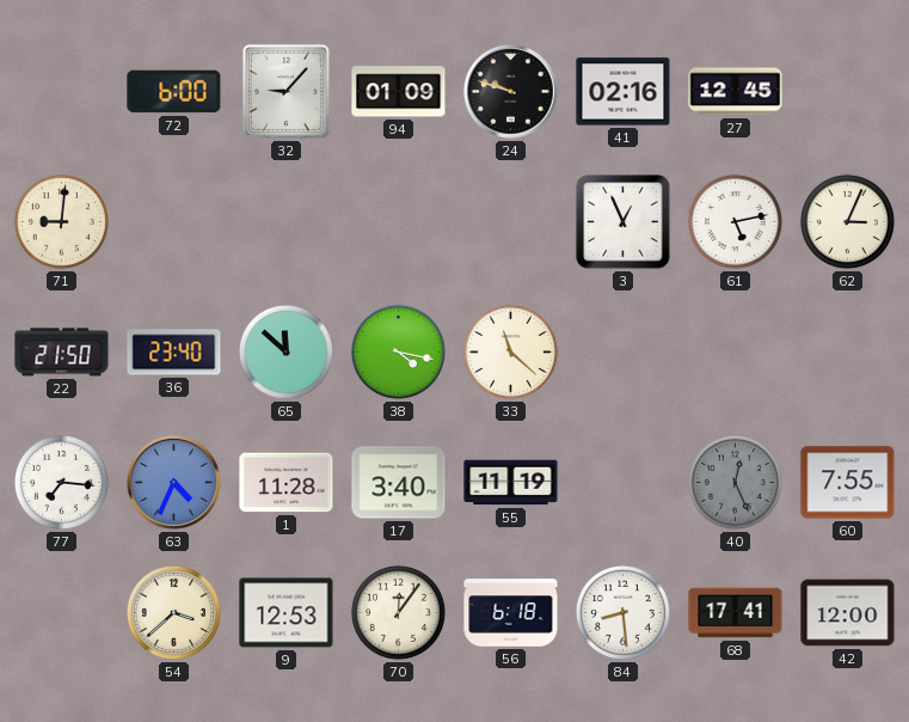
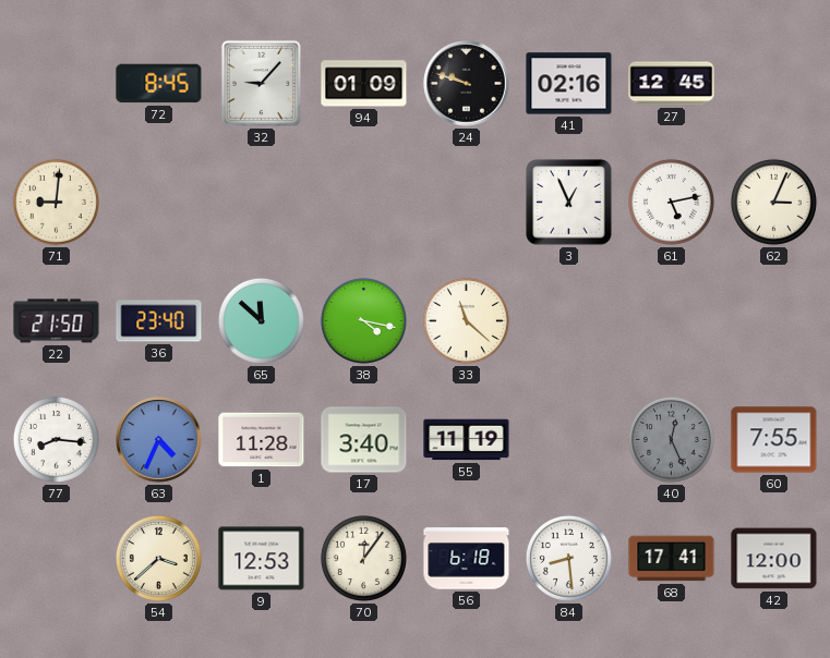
72: 6:00 -> 8:45 (159, 84)
77: 7:16 -> 8:16 (56, 439)
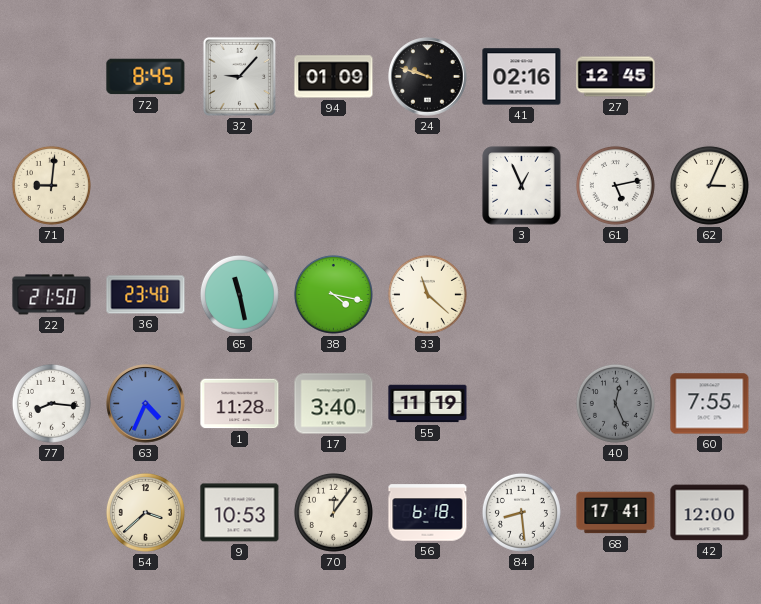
65: 11:52 -> 11:28 (239, 294)
9: 12:53 -> 10:53 (240, 513)
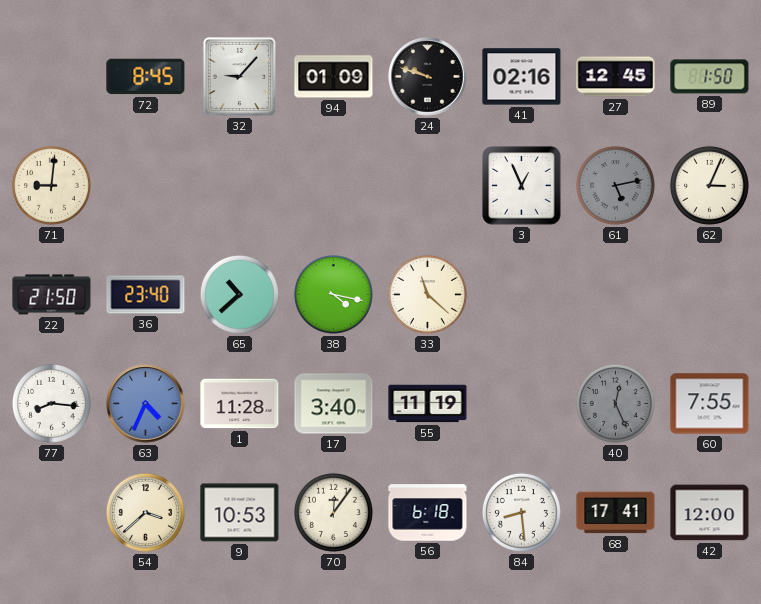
89: none -> 1:50 (710, 77)
61 dial: white -> grey (615, 185)
65: 11:28 -> 10:38 (239, 294)
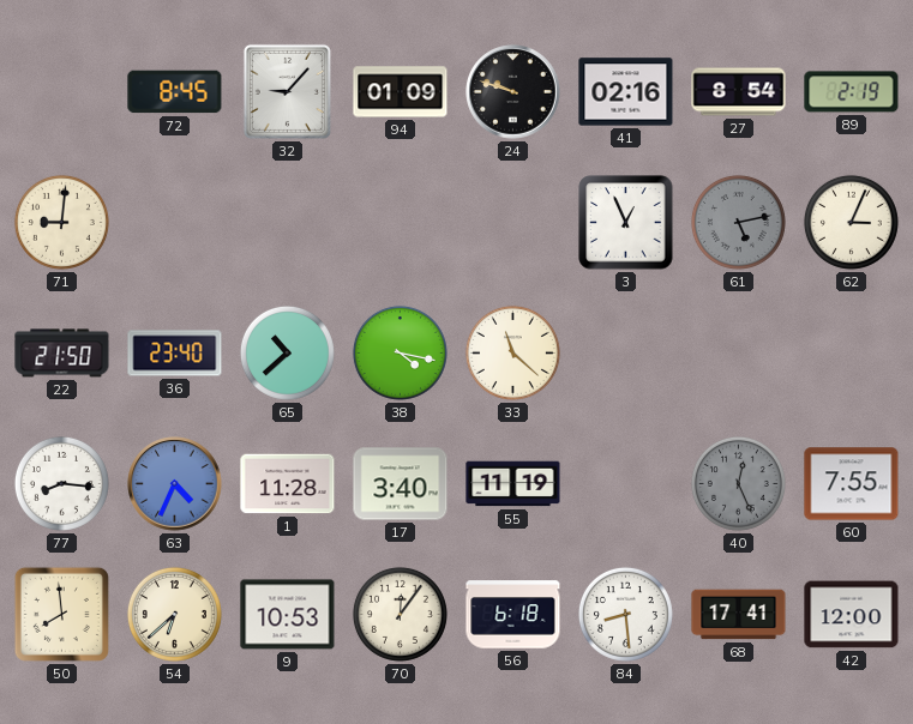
27: 12:45 -> 8:54 (739, 92)
89: 1:50 -> 2:19 (852, 92)
50: none -> 7:59 (61, 614)
54: 3:38 -> 6:38 (174, 614)
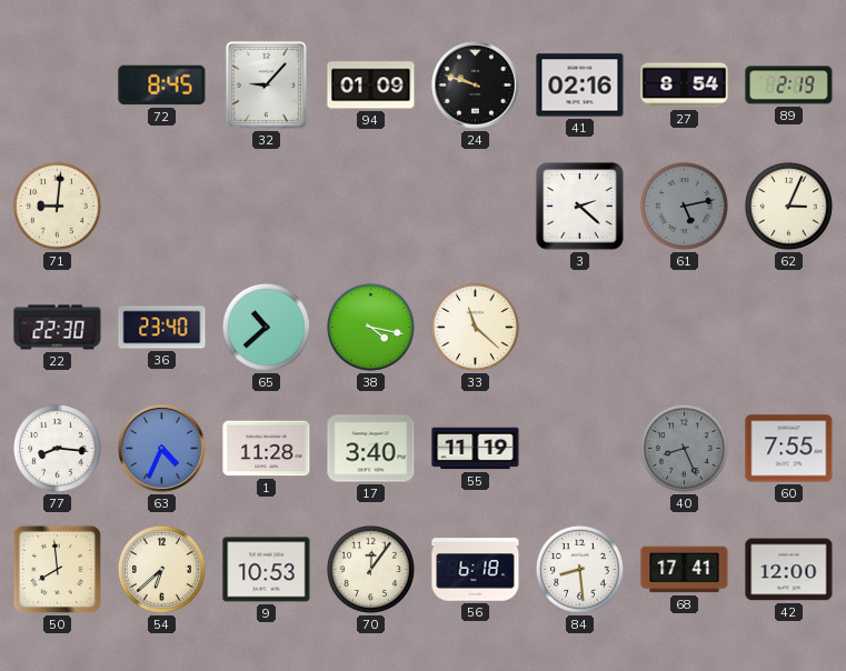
3: 12:56 -> 2:22 (580, 207)
22: 21:50 -> 22:30 (58, 328)
40: 12:26 -> 8:26 (684, 448)
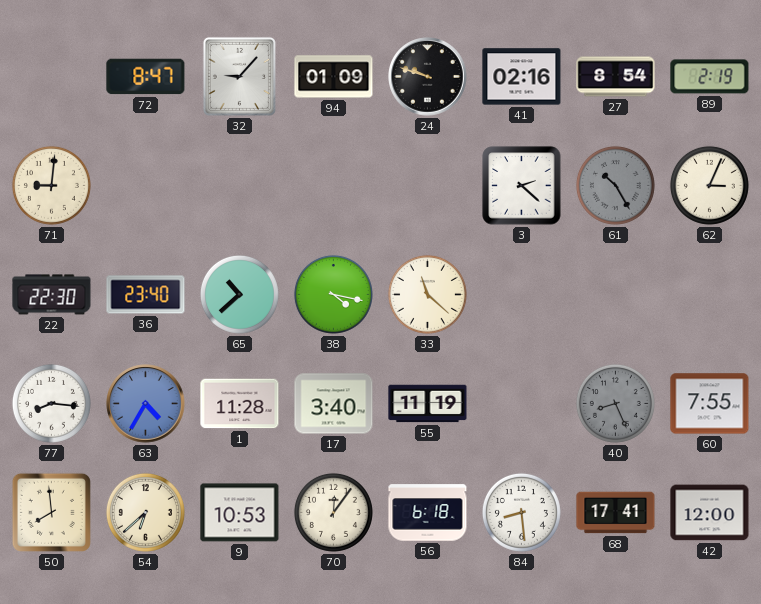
72: 8:45 -> 8:47 (146, 77)
61: 5:13 -> 10:25 (615, 185)
63: 4:34 -> 4:35 (146, 404)
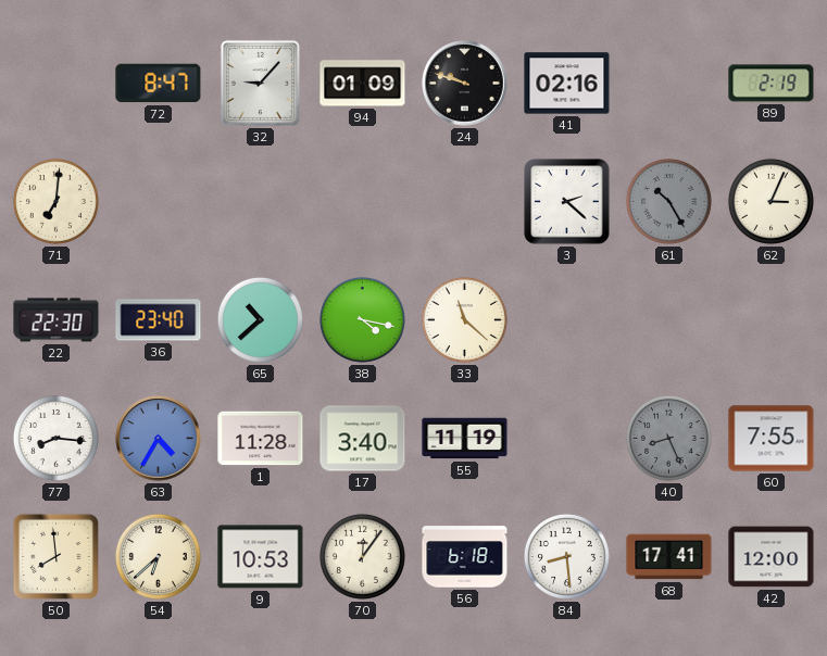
27: 8:54 -> none (616, 77)
71: 9:01 -> 7:01 (55, 201)
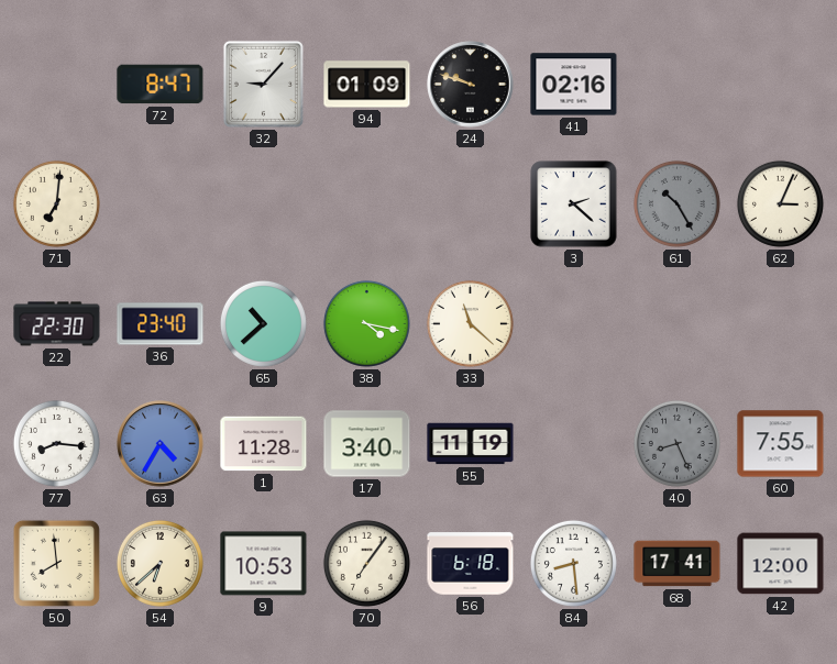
89: 2:19 -> none (772, 84)
70: 12:06 -> 7:06 (366, 563)
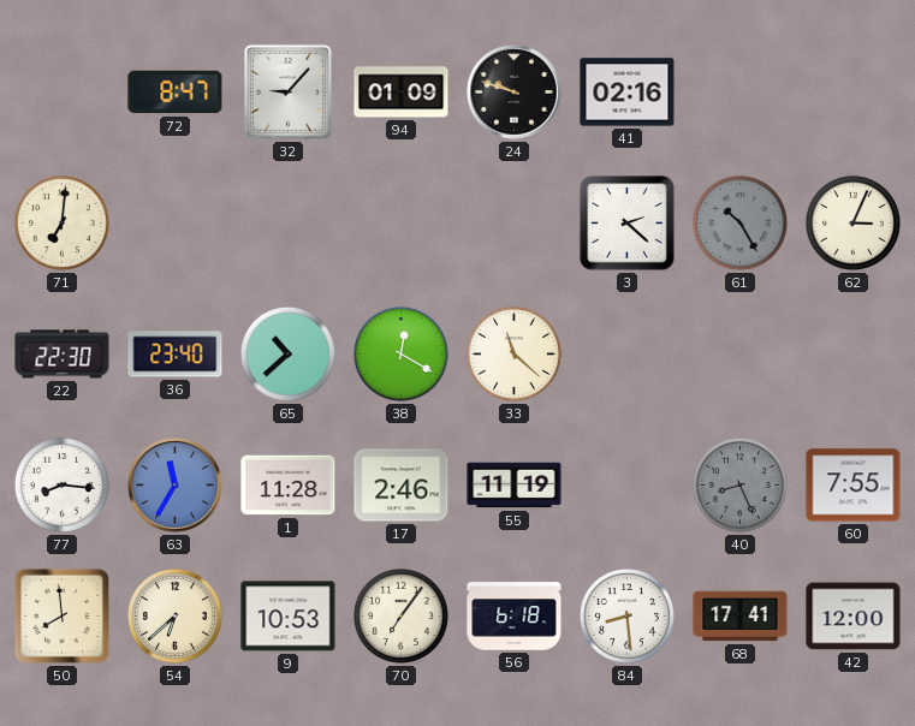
38: 4:17 -> 12:20 (400, 353)
63: 4:35 -> 11:35 (176, 486)
17: 3:40 -> 2:46 (402, 486)
